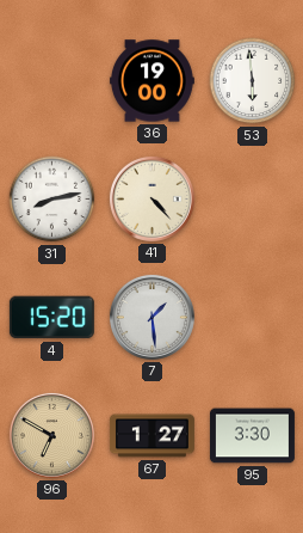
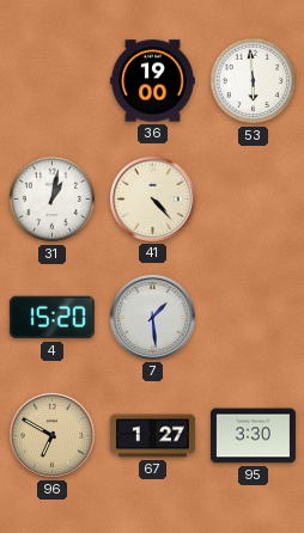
31: 8:13 -> 1:02 (53, 200)
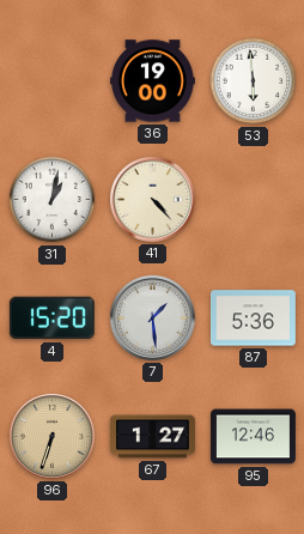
87: none -> 5:36 (253, 318)
96: 6:50 -> 6:33 (51, 436)
95: 3:30 -> 12:46 (253, 437)
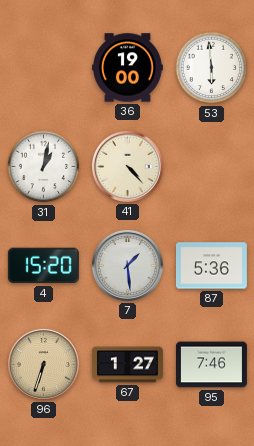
95: 12:46 -> 7:46 (211, 365)
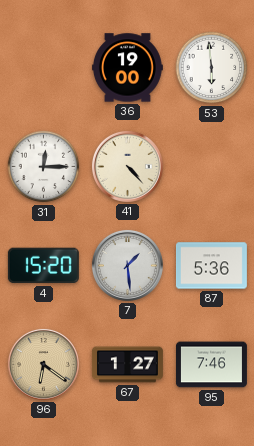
31: 1:02 -> 12:15 (44, 167)
96: 6:33 -> 6:21 (43, 364)
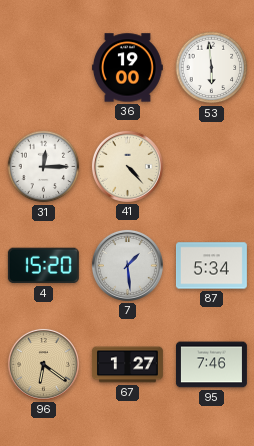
87: 5:36 -> 5:34 (211, 266)
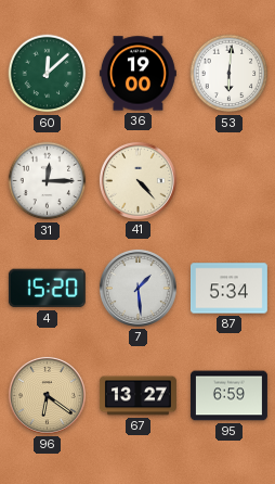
60: none -> 12:08 (48, 74)
53: 5:59 -> 6:01 (230, 74)
67: 1:27 -> 13:27 (137, 396)
95: 7:46 -> 6:59 (228, 396)
